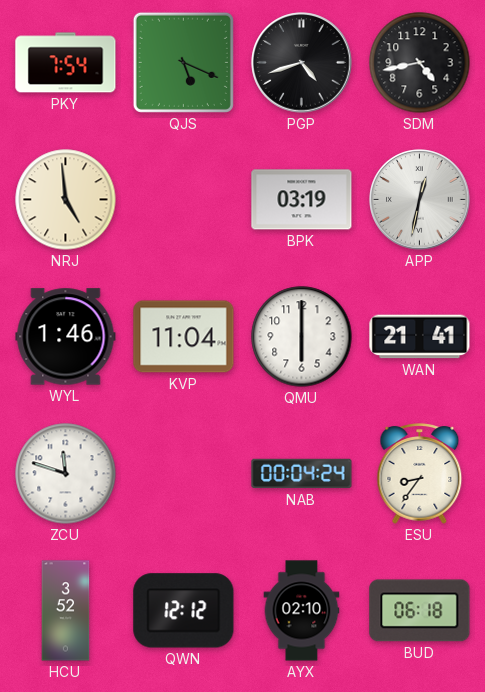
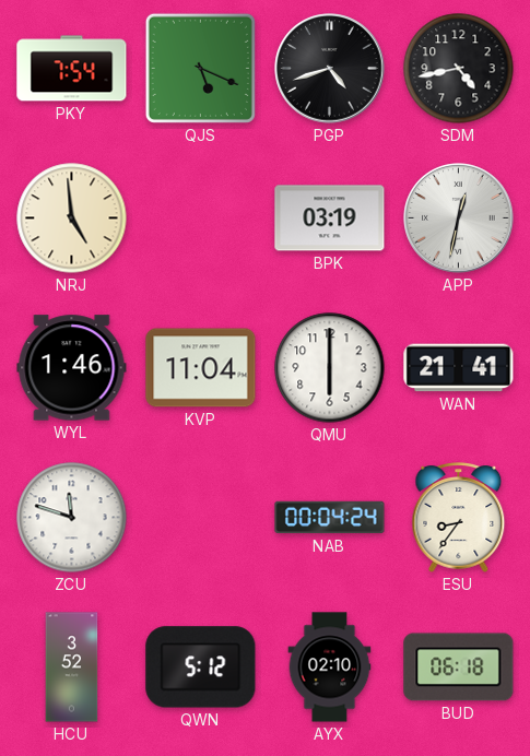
QWN: 12:12 -> 5:12 (201, 668)
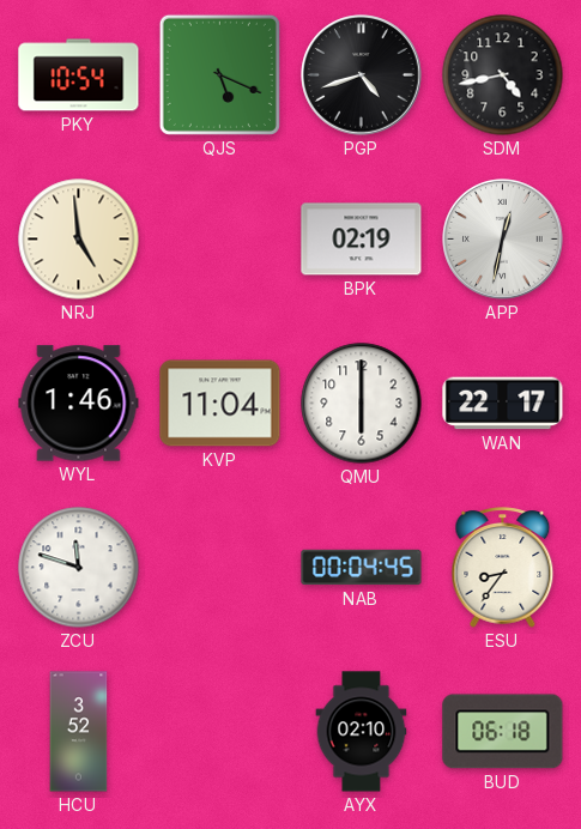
PKY: 7:54 -> 10:54 (79, 75)
BPK: 03:19 -> 02:19 (362, 240)
WAN: 21:41 -> 22:17 (503, 404)
NAB: 00:04:24 -> 00:04:45 (362, 568)
QWN: 5:12 -> none (201, 668)
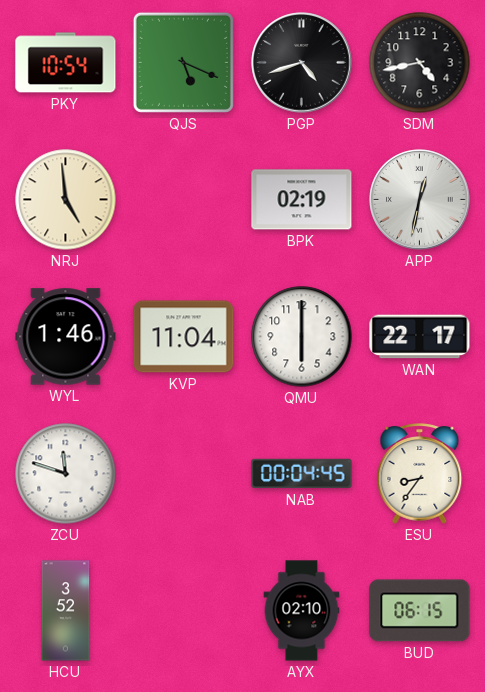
BUD: 06:18 -> 06:15 (420, 611)
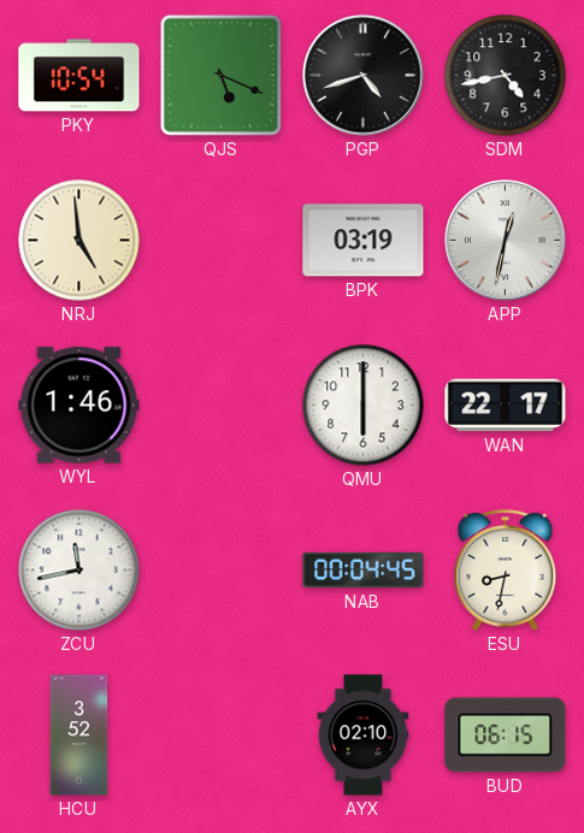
BPK: 02:19 -> 03:19 (364, 241)
KVP: 11:04 -> none (184, 337)
ZCU: 11:48 -> 11:43 (79, 571)
ESU: 8:36 -> 8:32 (506, 571)
